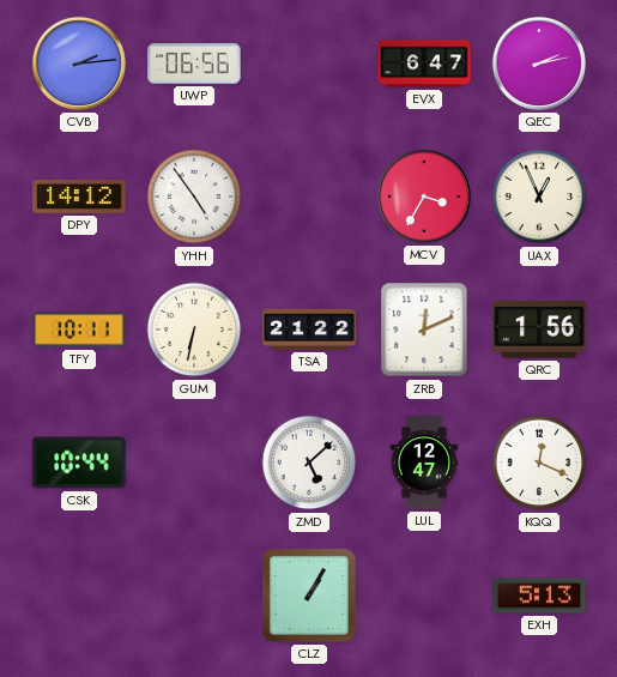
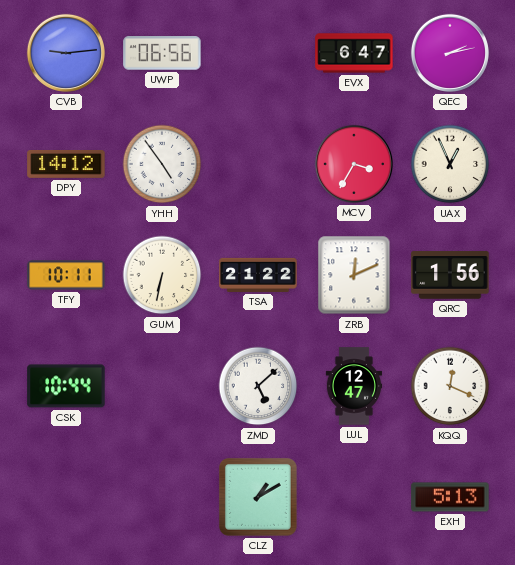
CVB: 2:14 -> 9:14 (66, 53)
CLZ: 1:05 -> 1:10 (258, 497)
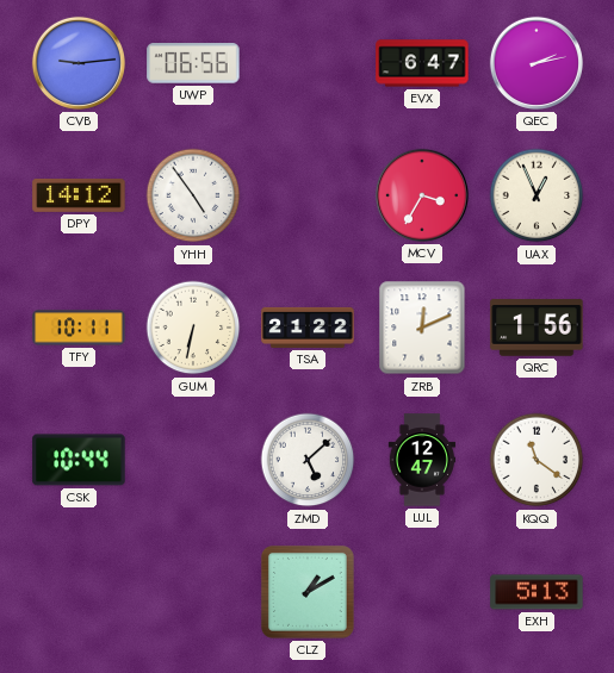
KQQ: 12:19 -> 11:21 (537, 460)
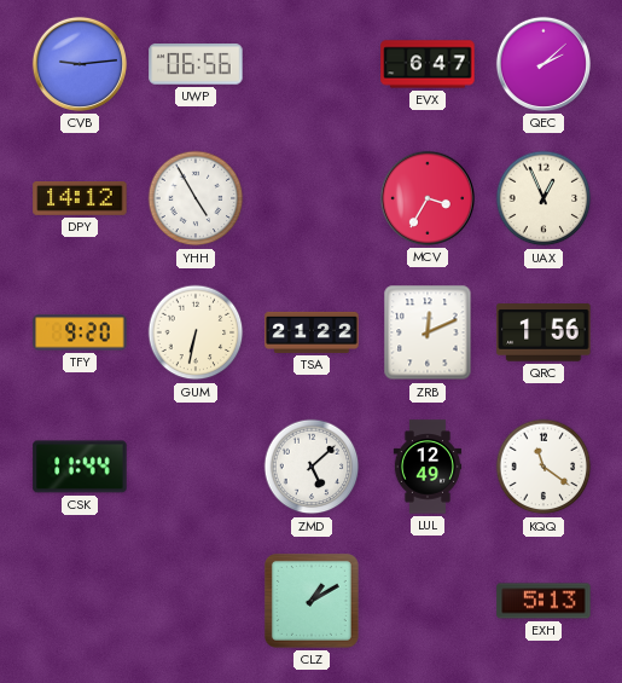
QEC: 2:13 -> 2:08 (543, 64)
YHH: 4:54 -> 4:55 (196, 198)
TFY: 10:11 -> 9:20 (80, 332)
CSK: 10:44 -> 11:44 (80, 467)
LUL: 12:47 -> 12:49 (428, 467)
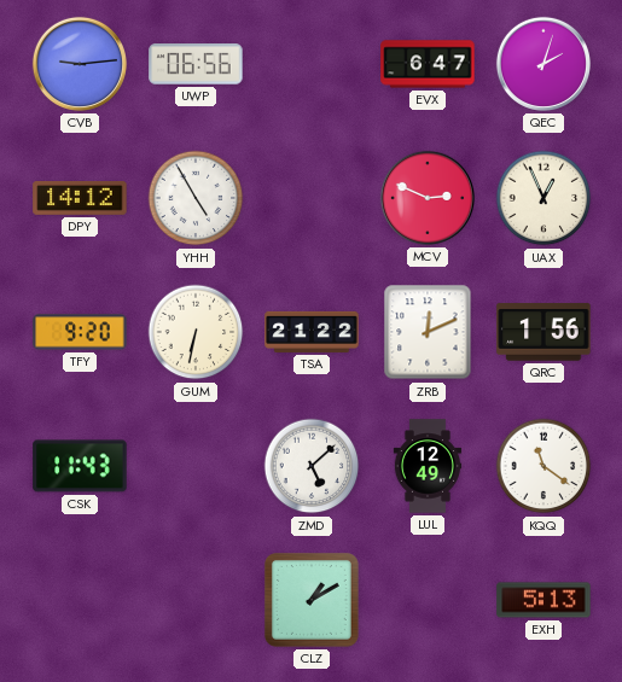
QEC: 2:08 -> 2:03 (543, 64)
MCV: 3:35 -> 2:49 (428, 198)
CSK: 11:44 -> 11:43 (80, 466)
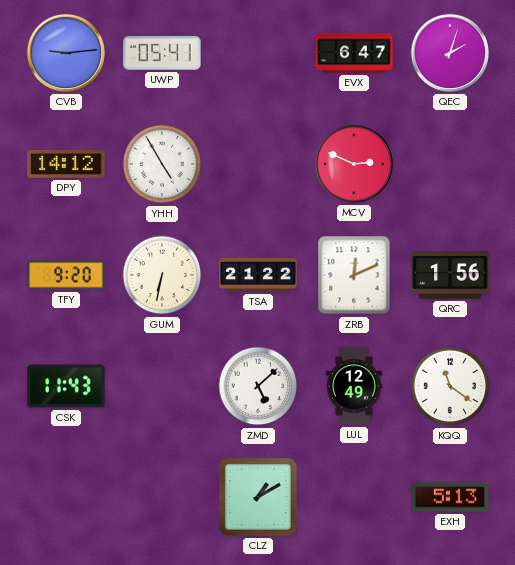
UWP: 06:56 -> 05:41 (162, 53)
UAX: 12:56 -> none (543, 198)
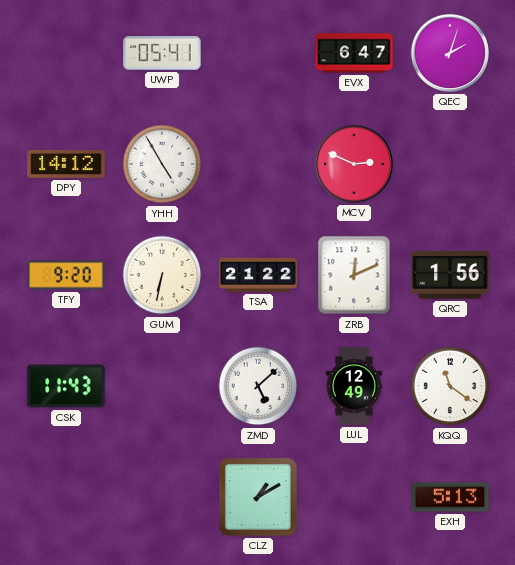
CVB: 9:14 -> none (66, 53)
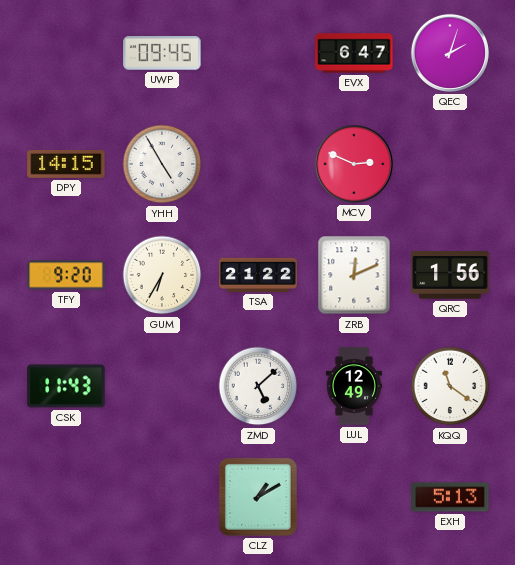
UWP: 05:41 -> 09:45 (162, 53)
DPY: 14:12 -> 14:15 (66, 165)
GUM: 6:32 -> 6:35 (162, 275)
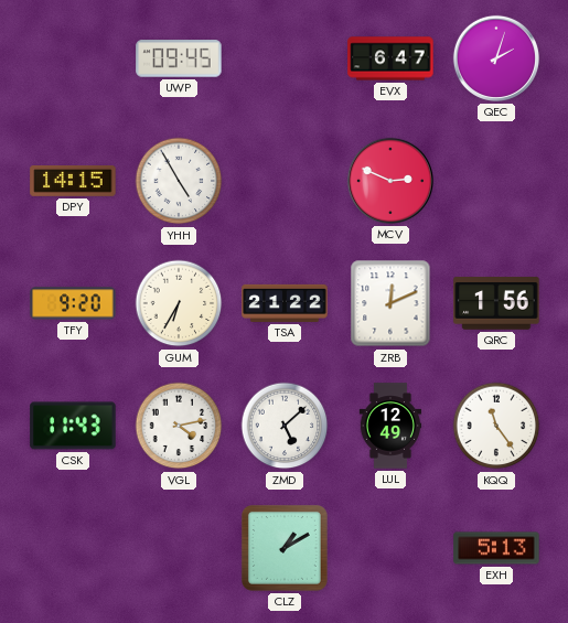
VGL: none -> 4:13 (179, 426)
KQQ: 11:21 -> 11:24 (496, 426)
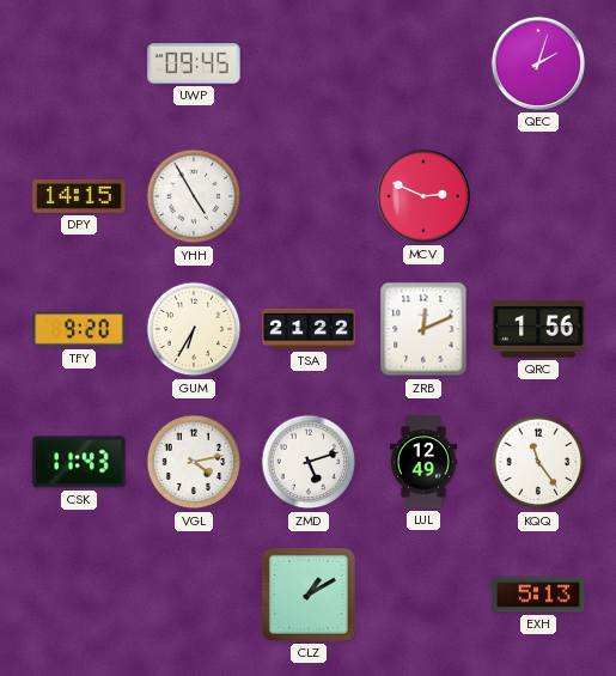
EVX: 6:47 -> none (390, 58)
ZMD: 5:08 -> 5:12 (309, 462)
